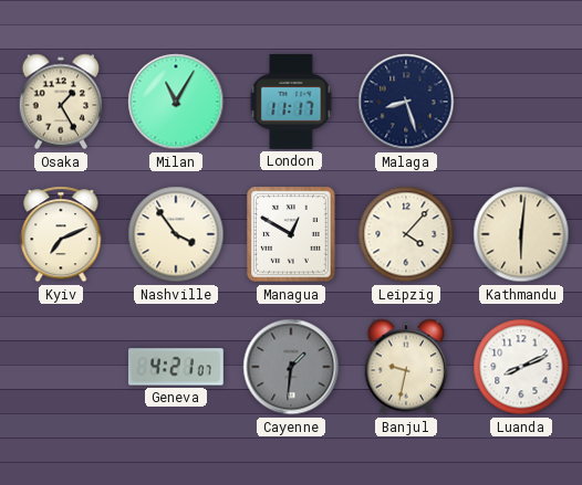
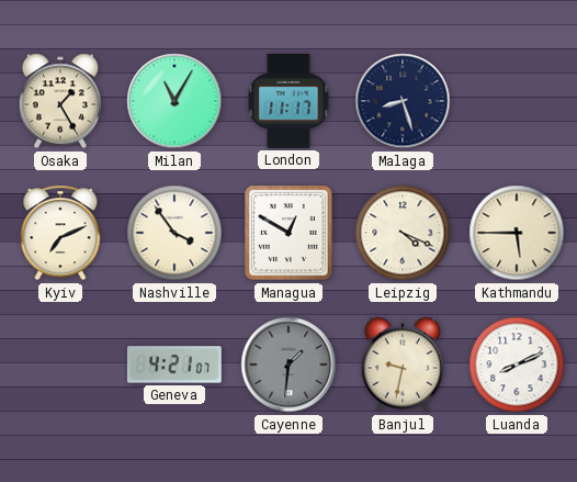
Leipzig: 4:07 -> 4:19 (403, 233)
Kathmandu: 6:01 -> 5:45 (517, 233)
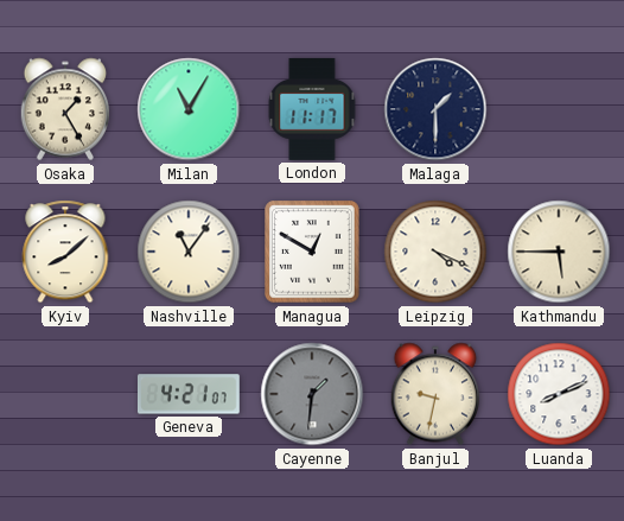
Malaga: 8:27 -> 1:30 (435, 109)
Kyiv: 7:11 -> 8:08 (65, 252)
Nashville: 3:54 -> 11:06 (189, 252)
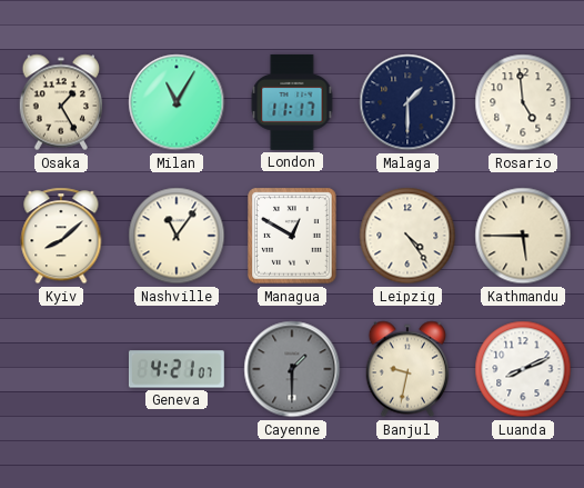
Rosario: none -> 4:59 (523, 102)
Leipzig: 4:19 -> 4:24 (407, 236)
Cayenne: 1:31 -> 1:30 (292, 369)
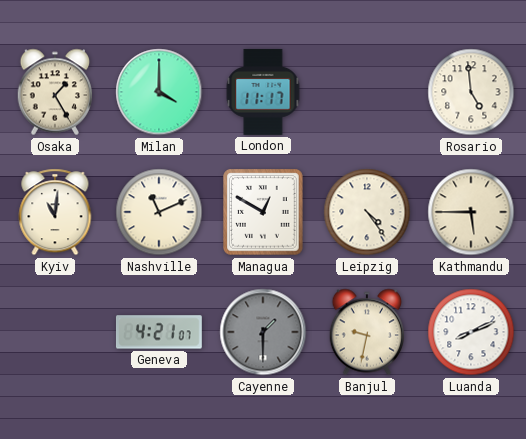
Milan: 11:05 -> 4:00 (159, 92)
Malaga: 1:30 -> none (407, 102)
Kyiv: 8:08 -> 11:01 (55, 212)
Nashville: 11:06 -> 11:11 (159, 212)
